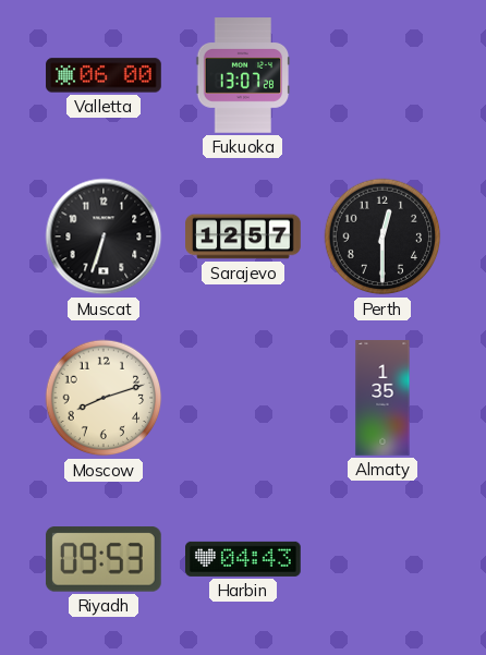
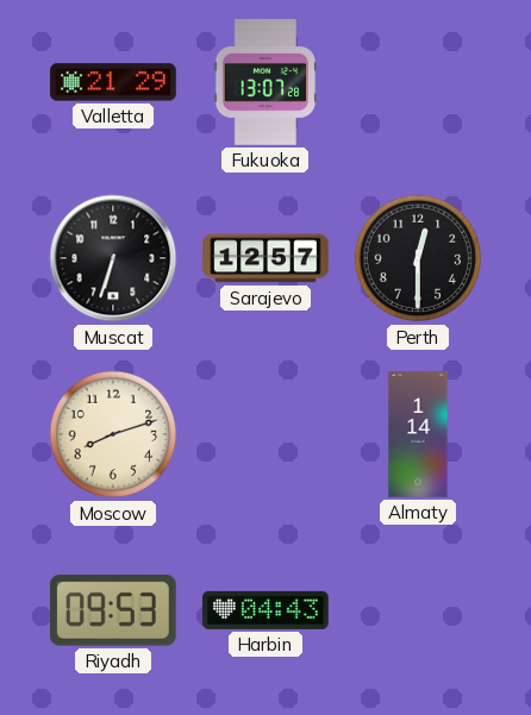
Valletta: 06:00 -> 21:29 (113, 82)
Almaty: 1:35 -> 1:14 (418, 434)
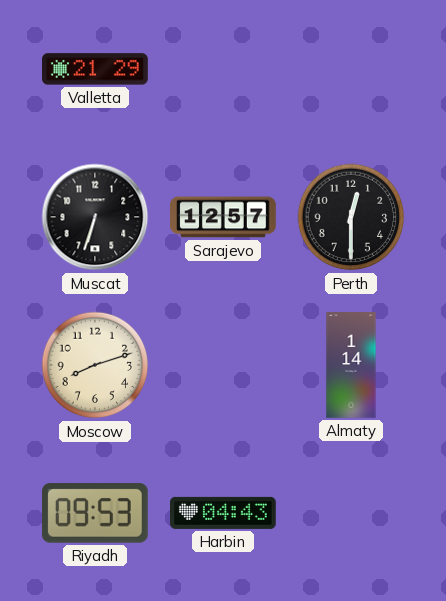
Fukuoka: 13:07 -> none (265, 82)
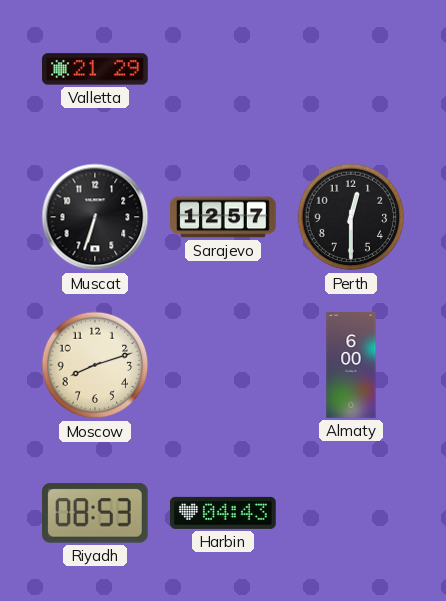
Almaty: 1:14 -> 6:00 (351, 365)
Riyadh: 09:53 -> 08:53 (95, 513)
